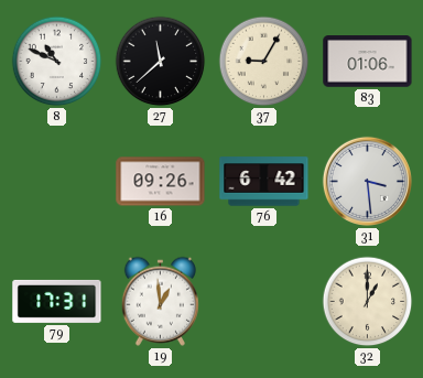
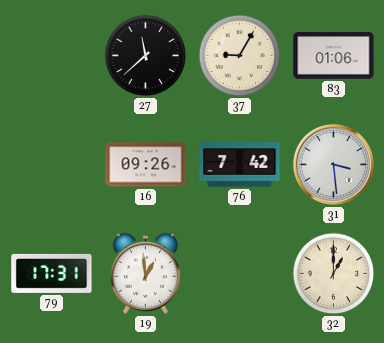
8: 10:49 -> none (57, 62)
76: 6:42 -> 7:42 (240, 165)
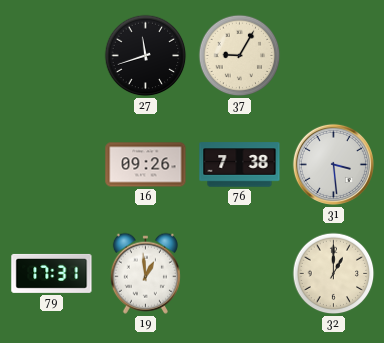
27: 11:38 -> 11:42 (146, 56)
83: 01:06 -> none (334, 56)
76: 7:42 -> 7:38 (240, 165)
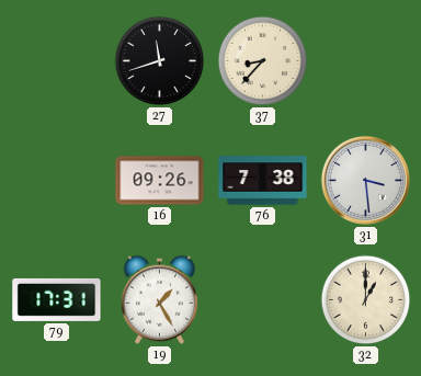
37: 9:05 -> 8:37 (263, 61)
19: 12:59 -> 1:25 (159, 299)
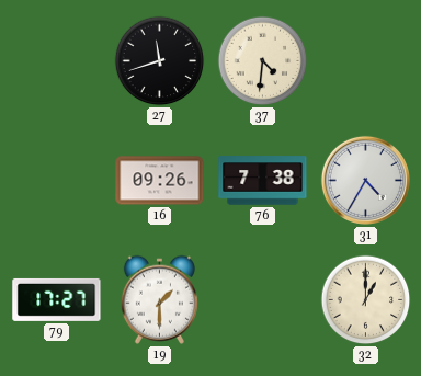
37: 8:37 -> 4:31 (263, 61)
31: 3:29 -> 4:35 (365, 180)
79: 17:31 -> 17:27 (57, 299)
19: 1:25 -> 1:30 (159, 299)
